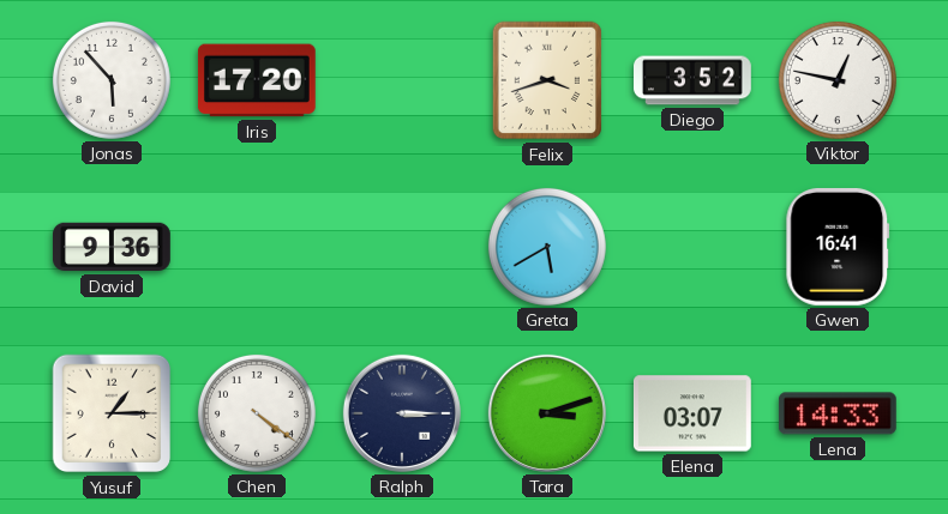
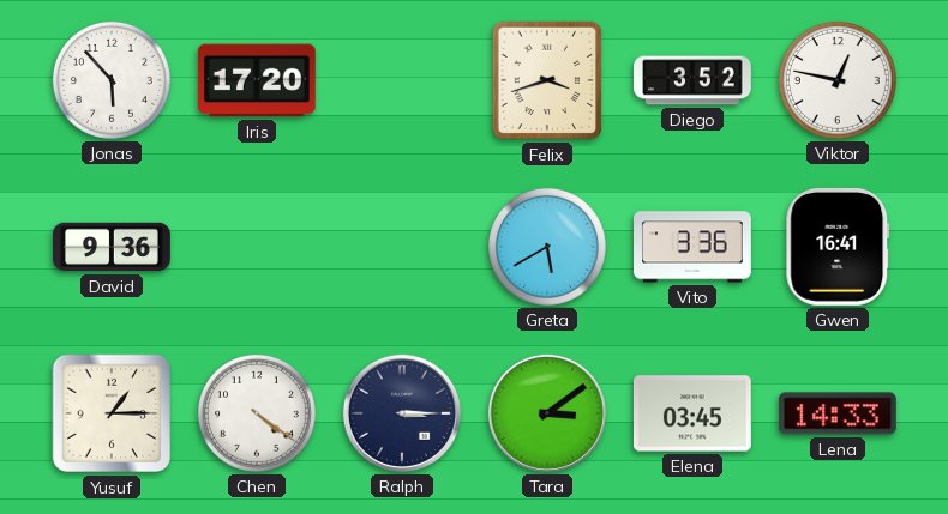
Vito: none -> 3:36 (694, 247)
Tara: 3:12 -> 3:09 (547, 413)
Elena: 03:07 -> 03:45 (692, 413)
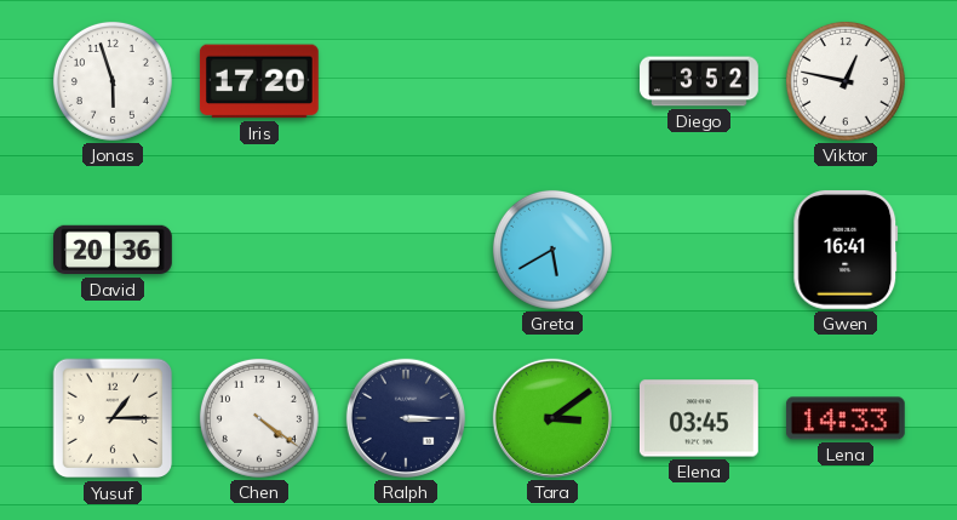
Jonas: 5:53 -> 5:57 (113, 81)
Felix: 3:42 -> none (547, 80)
David: 9:36 -> 20:36 (114, 250)
Vito: 3:36 -> none (694, 247)
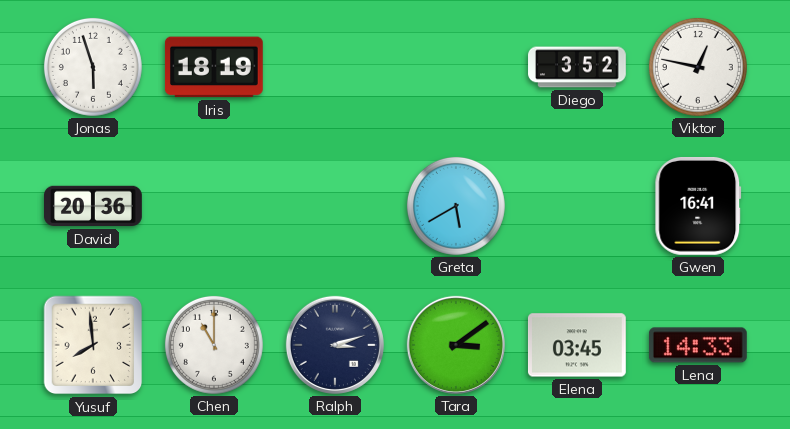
Iris: 17:20 -> 18:19 (214, 67)
Yusuf: 1:15 -> 7:59 (93, 345)
Chen: 4:21 -> 11:00 (214, 345)
Ralph: 3:15 -> 3:12 (335, 345)
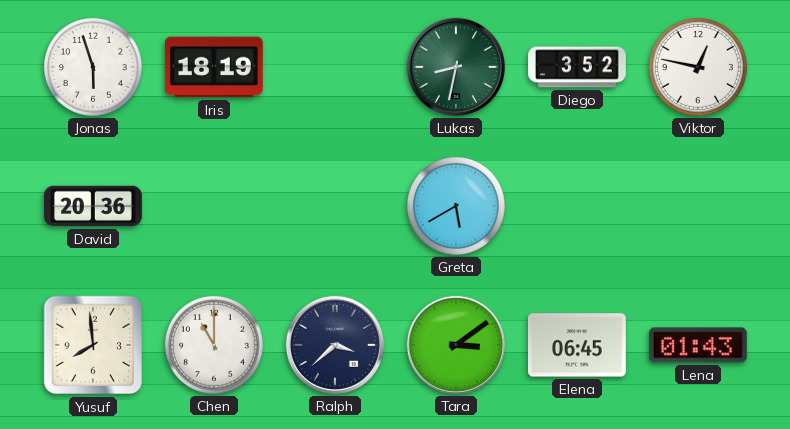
Lukas: none -> 8:32 (456, 67)
Gwen: 16:41 -> none (698, 206)
Ralph: 3:12 -> 3:38 (335, 345)
Elena: 03:45 -> 06:45 (577, 345)
Lena: 14:33 -> 01:43 (698, 345)
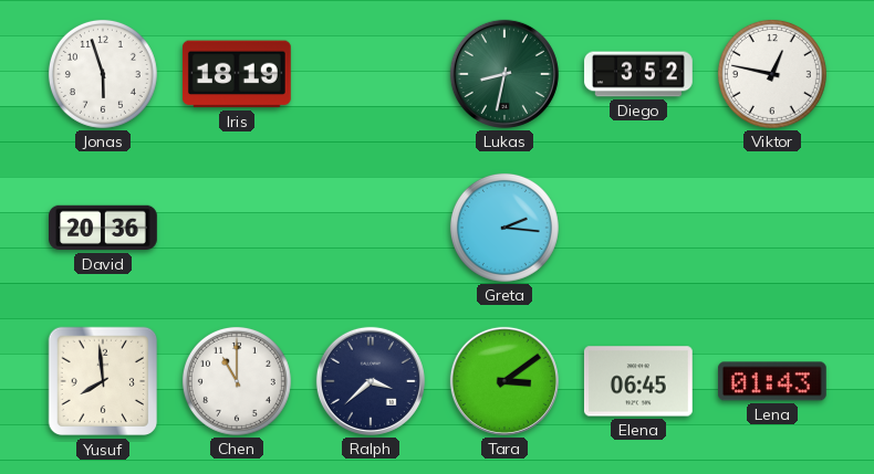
Greta: 5:40 -> 2:16 (504, 228)
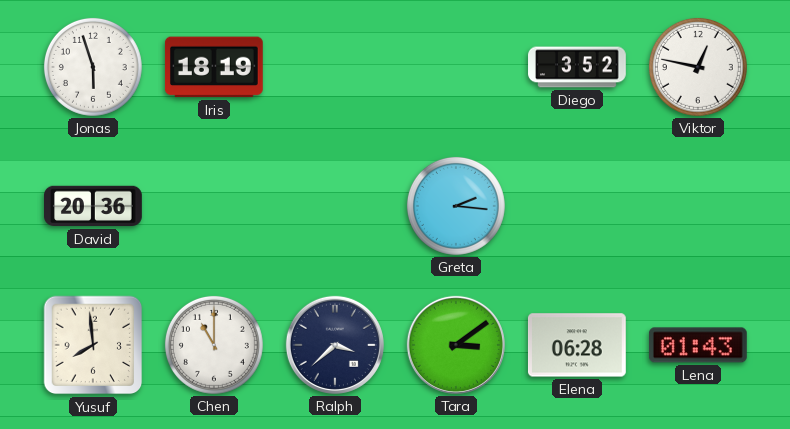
Lukas: 8:32 -> none (504, 74)
Elena: 06:45 -> 06:28 (577, 345)
